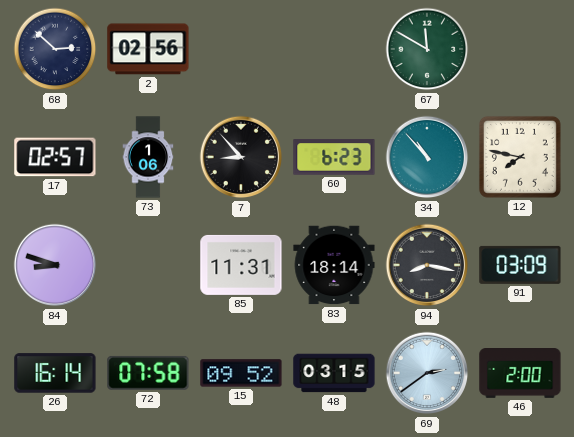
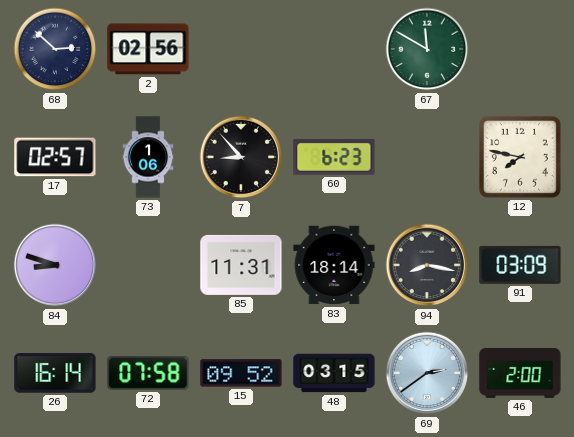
34: 10:53 -> none (427, 157)
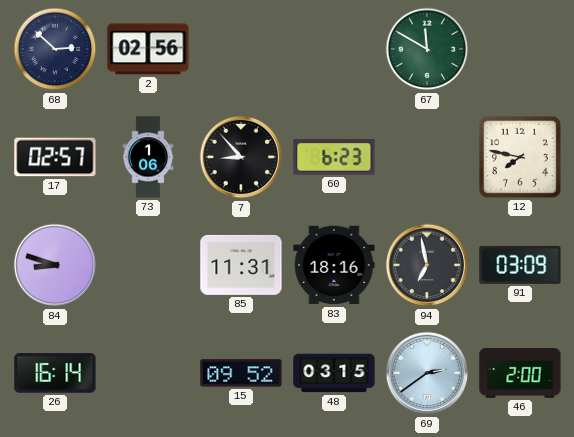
83: 18:14 -> 18:16 (334, 265)
94: 8:17 -> 6:58 (427, 265)
72: 07:58 -> none (148, 373)
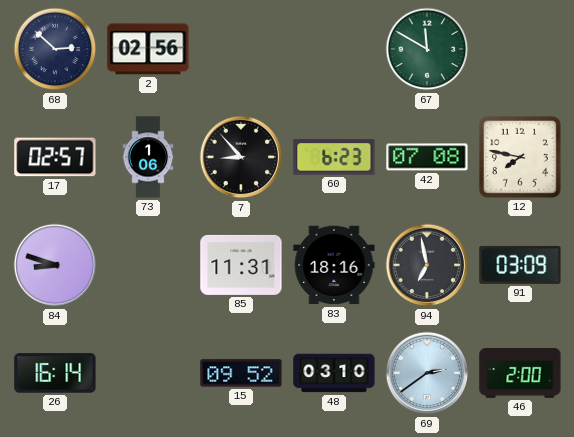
42: none -> 07:08 (427, 157)
48: 03:15 -> 03:10 (334, 373)
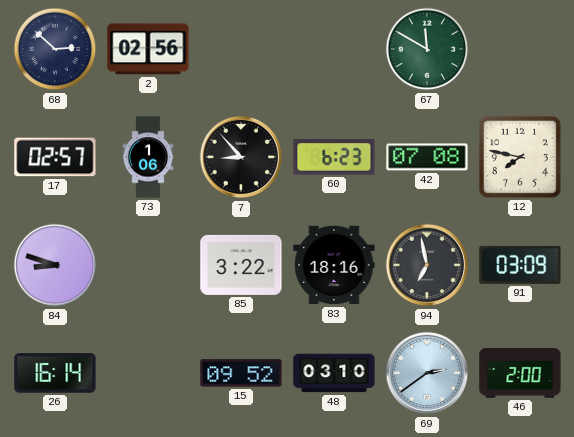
85: 11:31 -> 3:22 (241, 265)
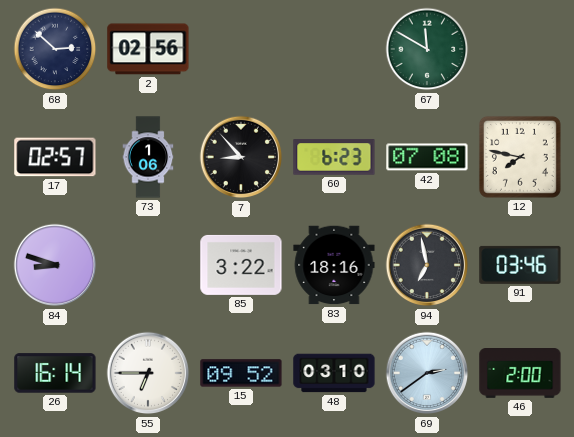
91: 03:09 -> 03:46 (520, 265)
55: none -> 6:45 (148, 373)
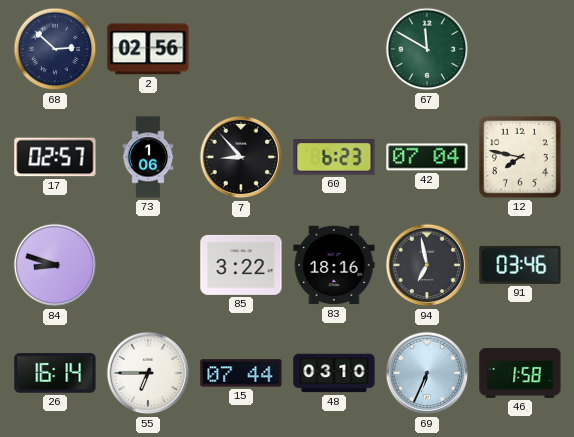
42: 07:08 -> 07:04 (427, 157)
15: 09:52 -> 07:44 (241, 373)
69: 2:39 -> 6:34 (427, 373)
46: 2:00 -> 1:58 (520, 374)
